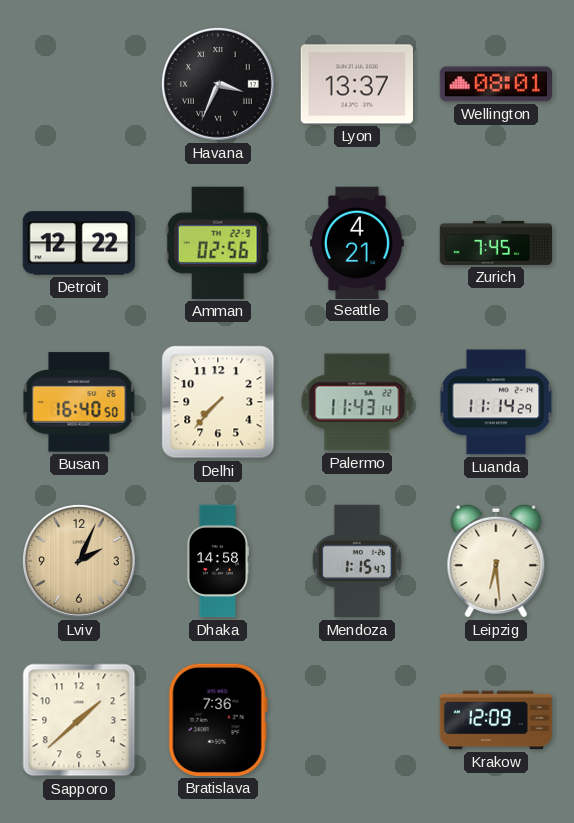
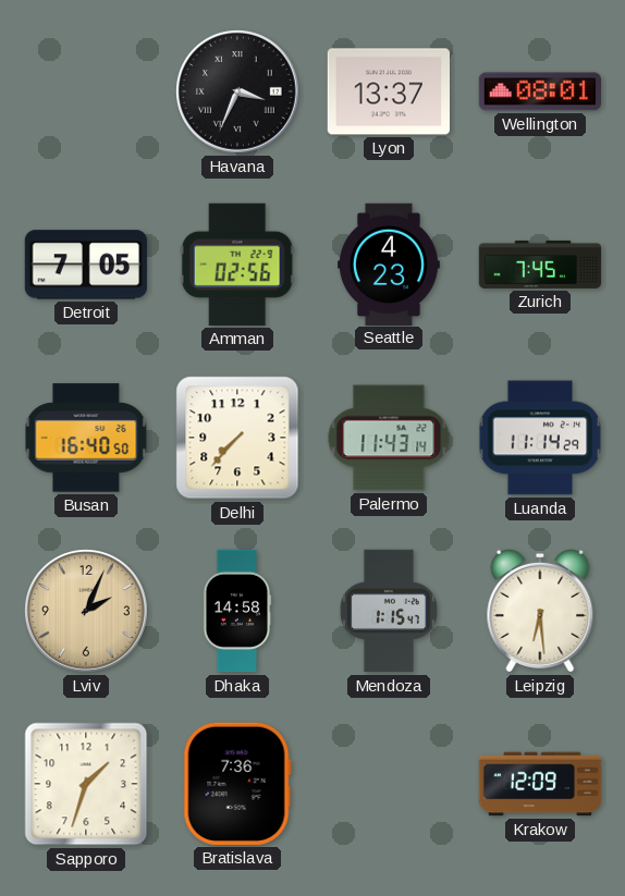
Detroit: 12:22 -> 7:05 (85, 265)
Seattle: 4:21 -> 4:23 (389, 263)
Sapporo: 1:38 -> 1:33 (86, 784)
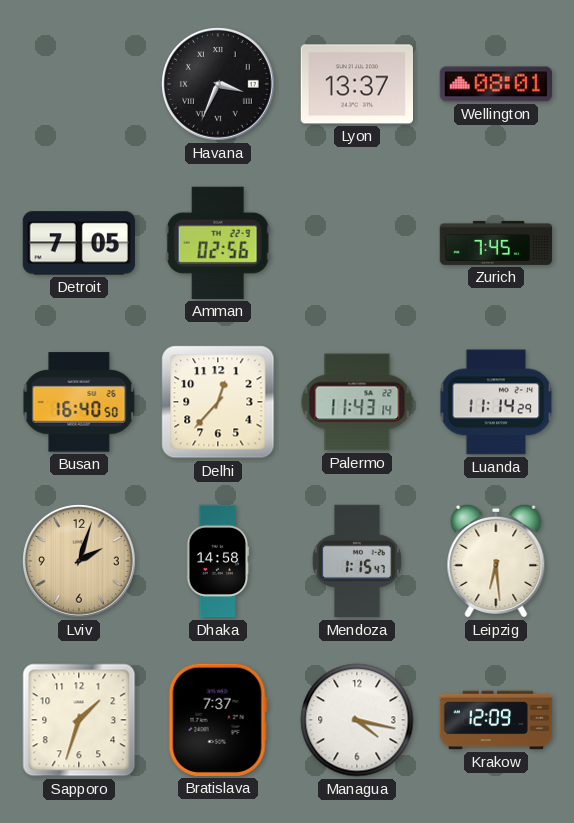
Seattle: 4:23 -> none (389, 263)
Delhi: 7:37 -> 12:37 (218, 402)
Lviv: 2:04 -> 2:03 (80, 562)
Bratislava: 7:36 -> 7:37 (218, 720)
Managua: none -> 4:17 (357, 720)
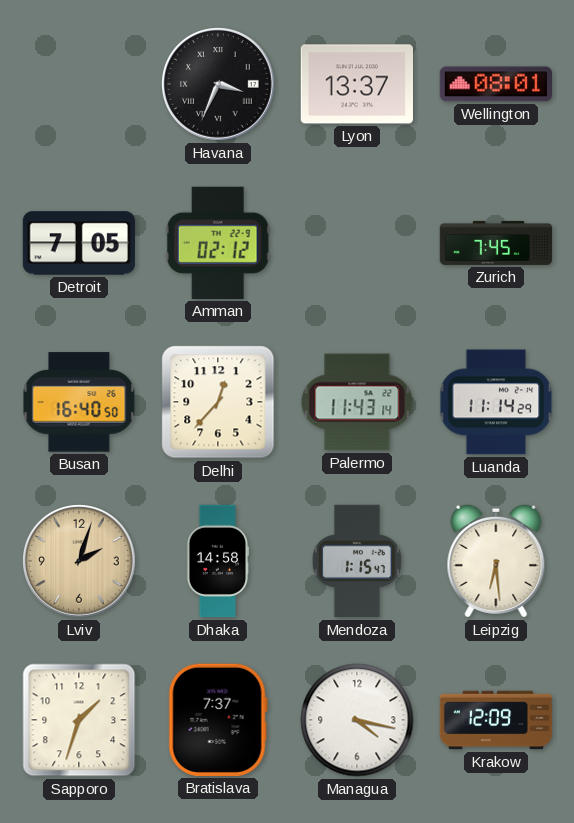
Amman: 02:56 -> 02:12 (218, 243)
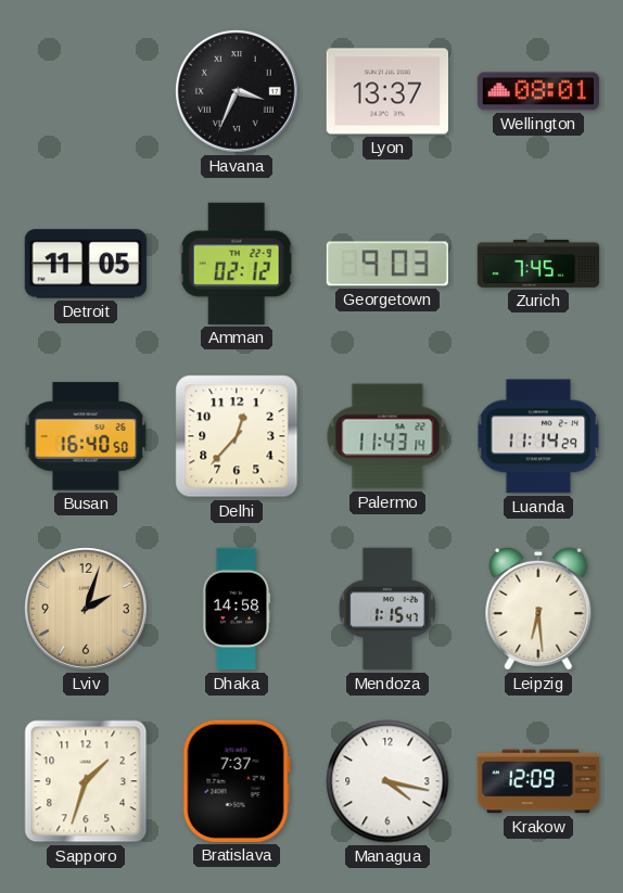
Detroit: 7:05 -> 11:05 (85, 264)
Georgetown: none -> 9:03 (386, 264)
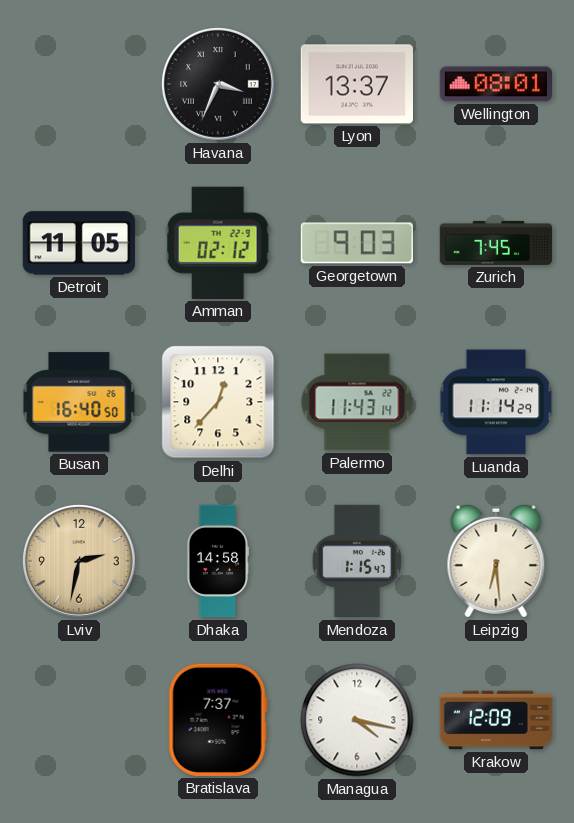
Lviv: 2:03 -> 2:32 (80, 562)
Sapporo: 1:33 -> none (86, 781)
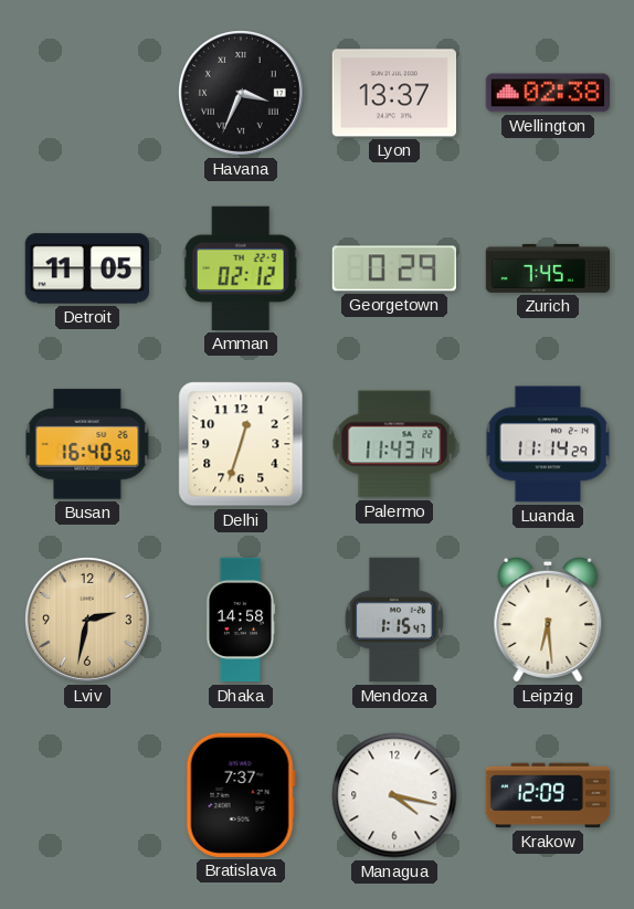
Wellington: 08:01 -> 02:38 (547, 93)
Georgetown: 9:03 -> 0:29 (393, 268)
Delhi: 12:37 -> 12:33 (241, 444)
